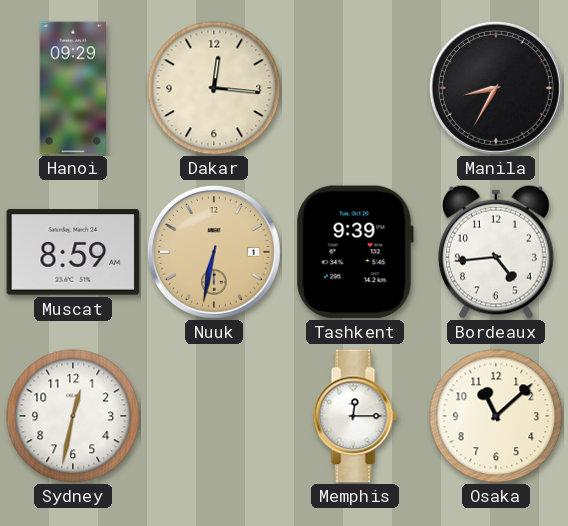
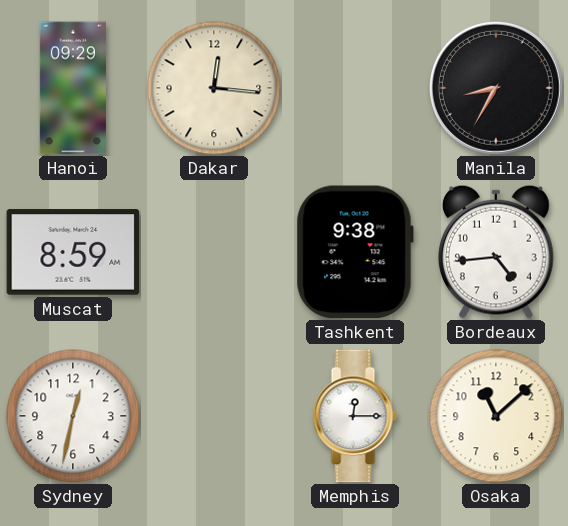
Nuuk: 6:32 -> none (214, 252)
Tashkent: 9:39 -> 9:38 (355, 252)
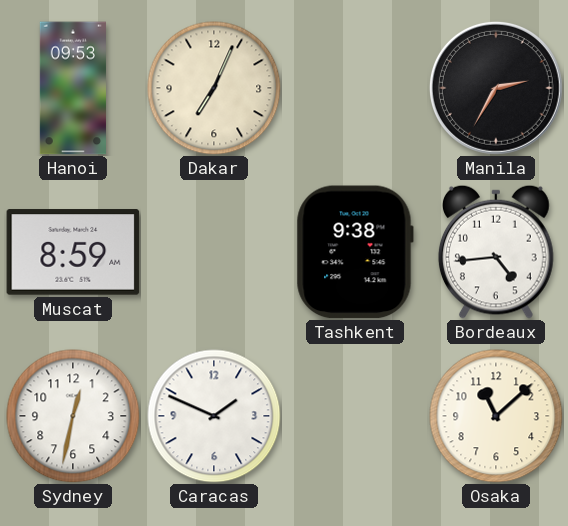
Hanoi: 09:29 -> 09:53 (73, 88)
Dakar: 12:16 -> 7:04 (214, 88)
Manila: 8:35 -> 2:35 (496, 88)
Caracas: none -> 1:49 (214, 416)
Memphis: 12:15 -> none (355, 416)
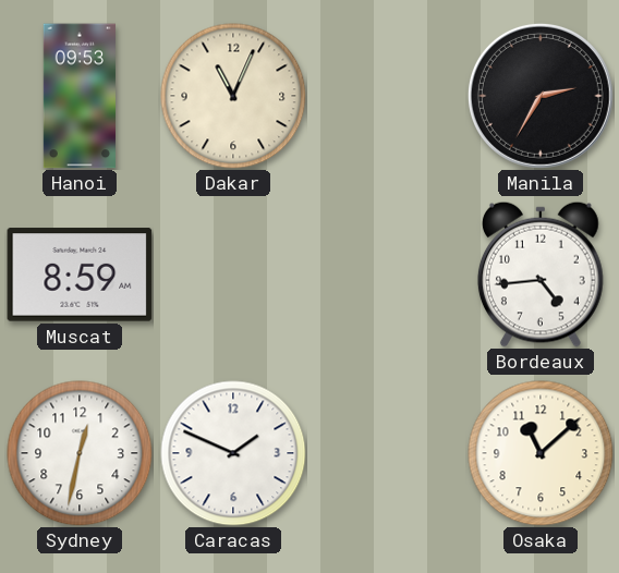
Dakar: 7:04 -> 11:04 (233, 96)
Tashkent: 9:38 -> none (355, 252)
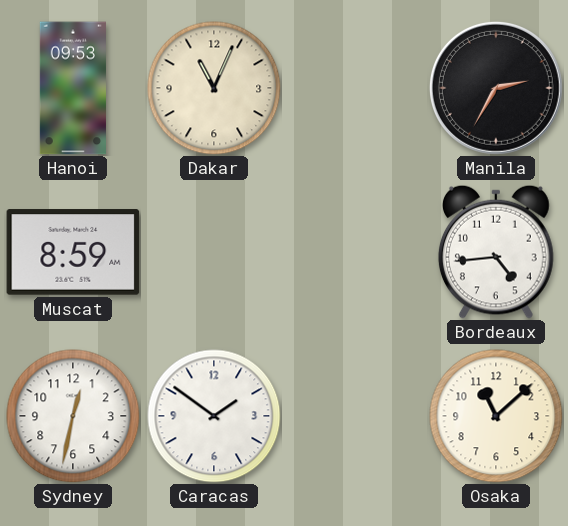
Caracas: 1:49 -> 1:51 (214, 416)
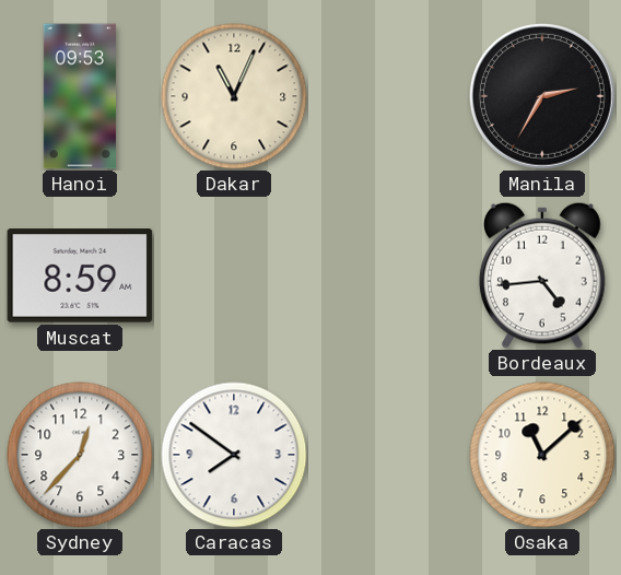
Sydney: 12:32 -> 12:37 (80, 455)
Caracas: 1:51 -> 7:51 (234, 455)
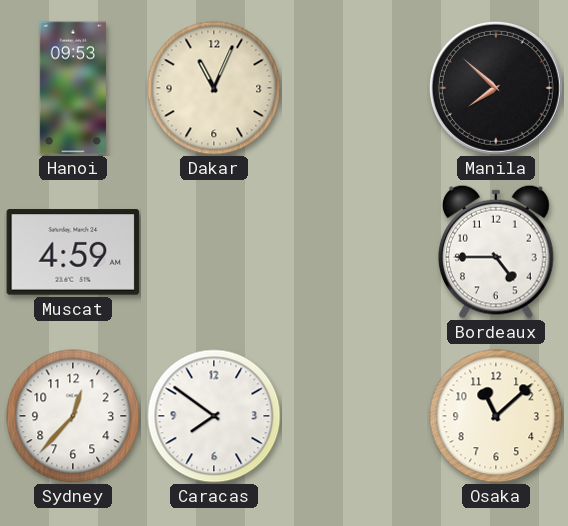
Manila: 2:35 -> 7:52 (496, 88)
Muscat: 8:59 -> 4:59 (73, 252)
Bordeaux: 4:44 -> 4:45 (496, 252)
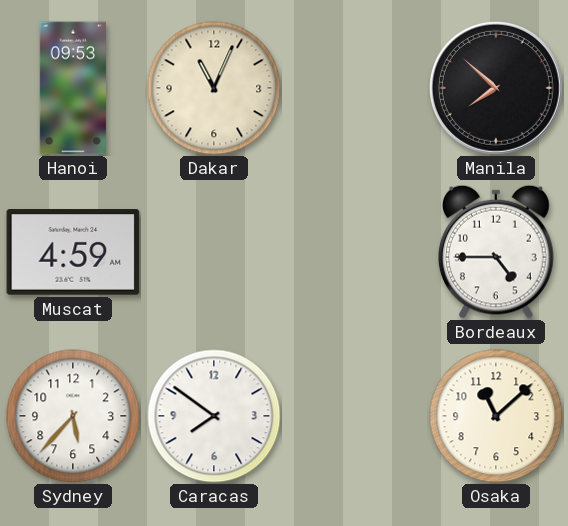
Sydney: 12:37 -> 5:37 (73, 416)
